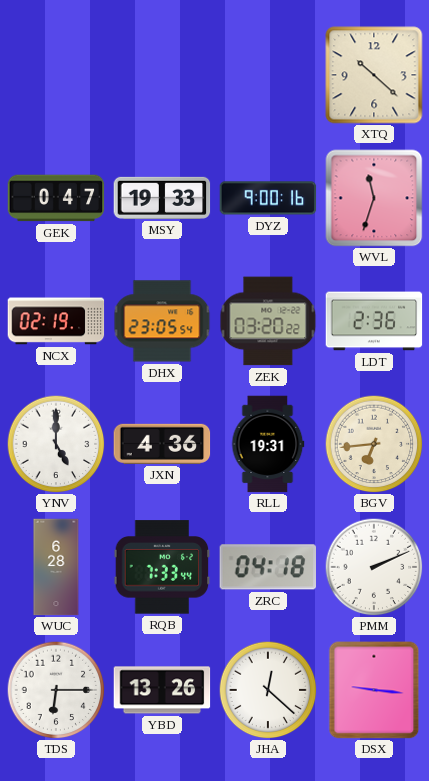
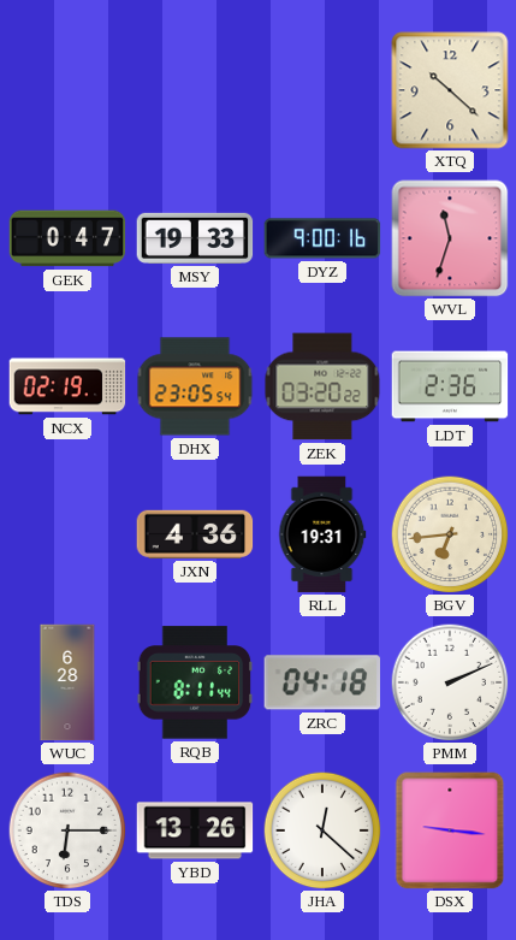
YNV: 5:00 -> none (56, 444)
RQB: 7:33 -> 8:11 (195, 682)
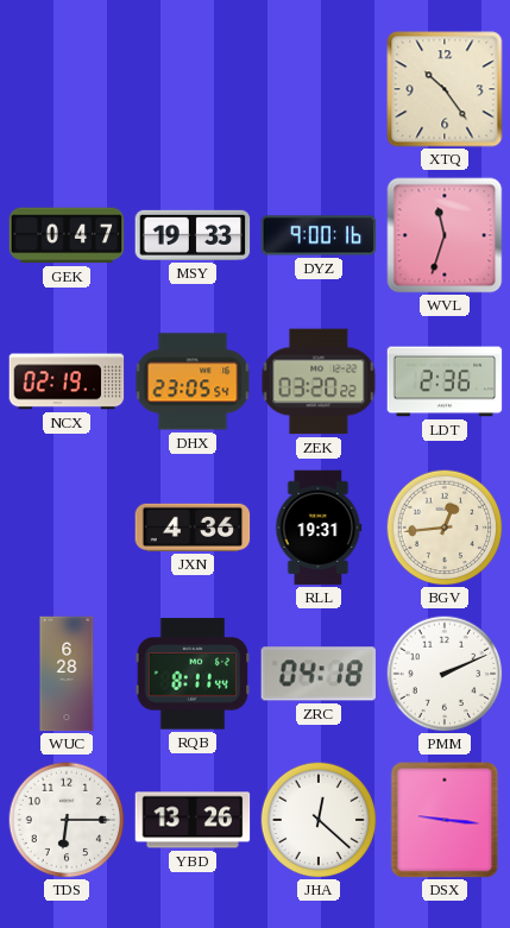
XTQ: 10:22 -> 10:24 (445, 89)
BGV: 6:44 -> 12:44 (445, 528)
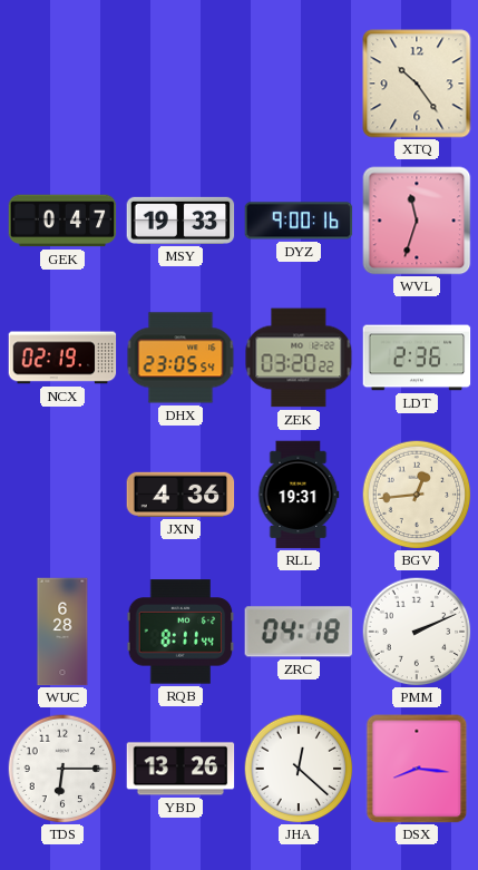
DSX: 9:16 -> 8:16 (417, 769)
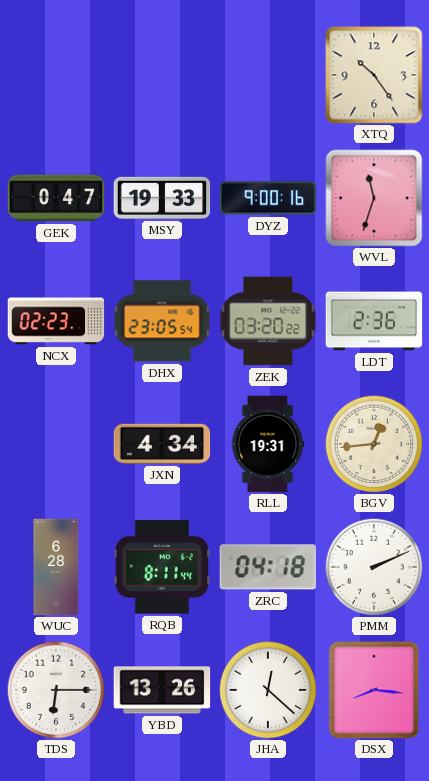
NCX: 02:19 -> 02:23 (56, 321)
JXN: 4:36 -> 4:34 (162, 444)
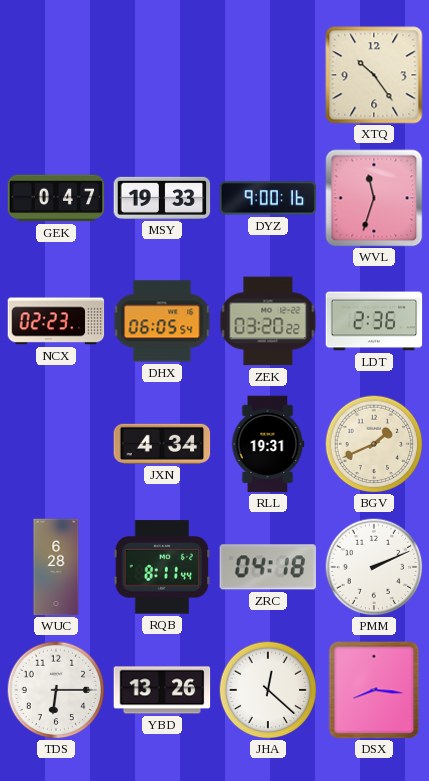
DHX: 23:05 -> 06:05 (162, 321)
BGV: 12:44 -> 1:41 (374, 444)
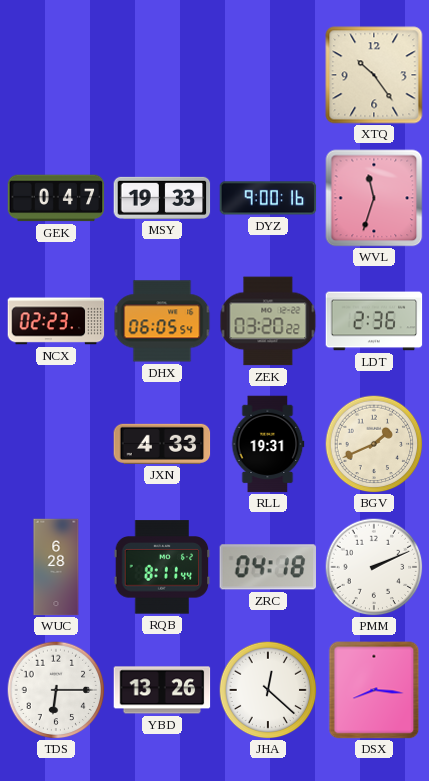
JXN: 4:34 -> 4:33 (162, 444)
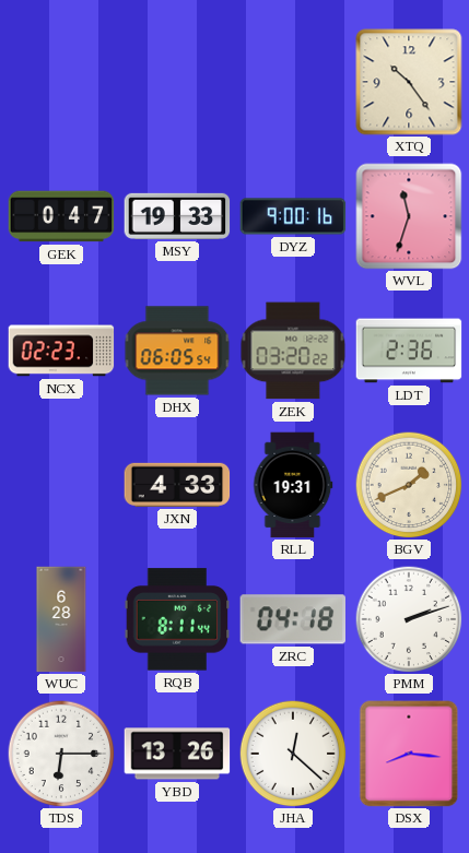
PMM: 2:11 -> 2:12 (409, 619)
